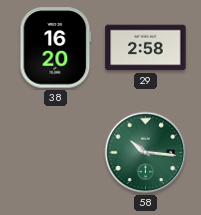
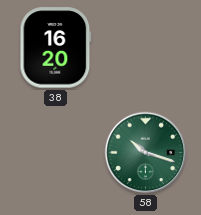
29: 2:58 -> none (146, 48)
58: 10:16 -> 10:18 (146, 153)
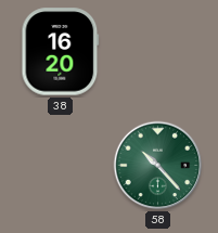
58: 10:18 -> 10:23 (158, 166)
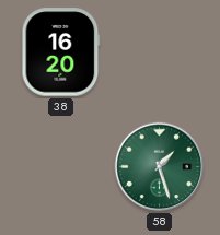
58: 10:23 -> 1:27 (160, 167)
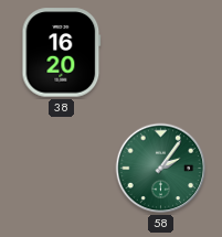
58: 1:27 -> 2:06 (161, 169)
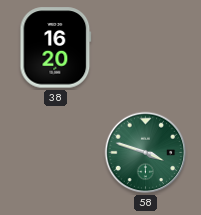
58: 2:06 -> 3:48 (146, 153)
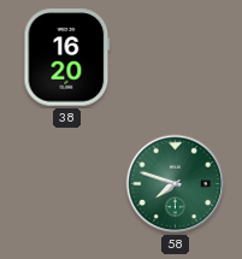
58: 3:48 -> 7:48 (176, 184)
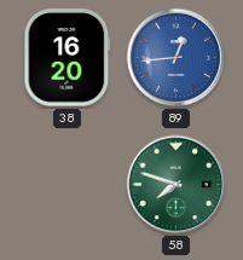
89: none -> 12:44 (177, 58)
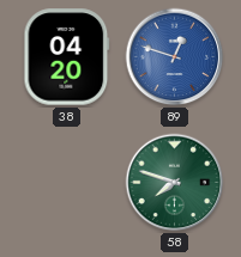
38: 16:20 -> 04:20 (67, 57)
89: 12:44 -> 12:48 (175, 57)
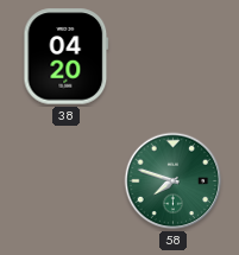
89: 12:48 -> none (175, 57)
